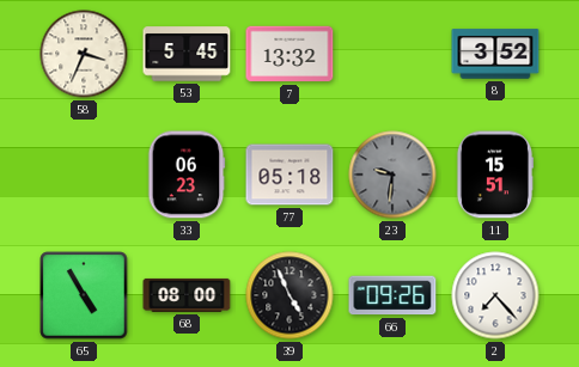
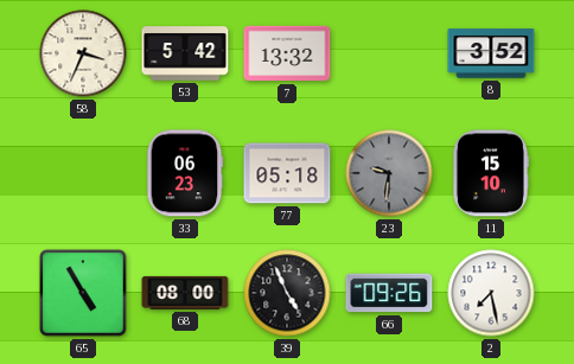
53: 5:45 -> 5:42 (185, 53)
11: 15:51 -> 15:10 (490, 173)
2: 7:23 -> 7:28 (491, 293)
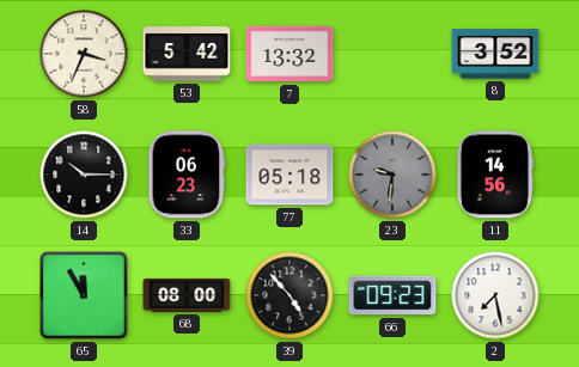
14: none -> 10:15 (84, 175)
11: 15:10 -> 14:56 (494, 175)
65: 4:55 -> 11:55 (84, 295)
39: 4:56 -> 4:53 (289, 295)
66: 09:26 -> 09:23 (392, 295)
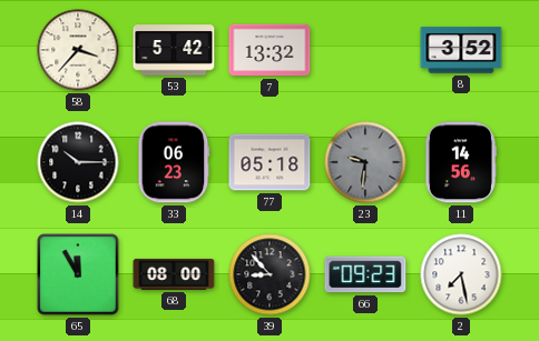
58: 3:34 -> 3:37 (78, 50)
39: 4:53 -> 8:53 (269, 274)
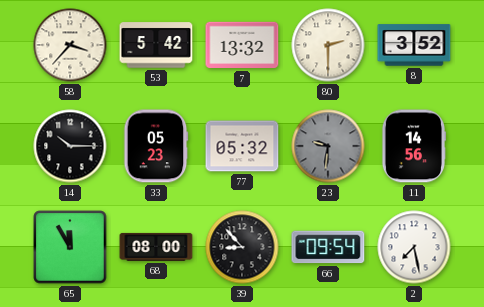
80: none -> 2:30 (328, 45)
33: 06:23 -> 05:23 (156, 146)
77: 05:18 -> 05:32 (242, 146)
66: 09:23 -> 09:54 (328, 247)
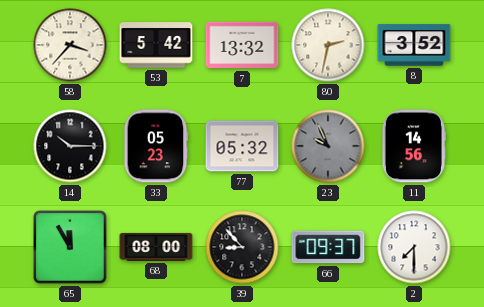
80: 2:30 -> 2:32 (328, 45)
23: 9:31 -> 9:56 (328, 146)
66: 09:54 -> 09:37 (328, 247)
2: 7:28 -> 7:30 (414, 247)
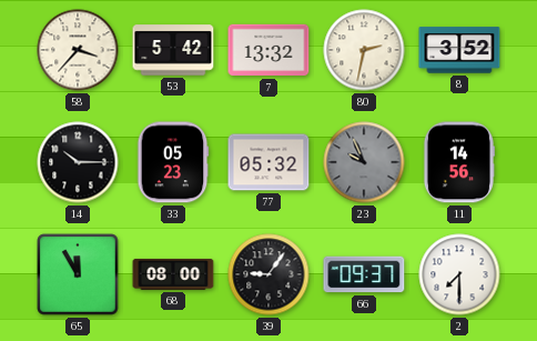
39: 8:53 -> 9:06 (268, 274)
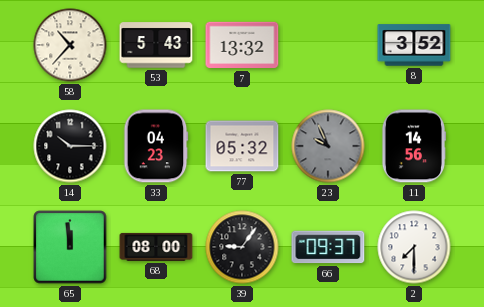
58: 3:37 -> 10:37 (70, 45)
53: 5:42 -> 5:43 (156, 45)
80: 2:32 -> none (364, 50)
33: 05:23 -> 04:23 (156, 146)
65: 11:55 -> 11:59 (70, 247)
